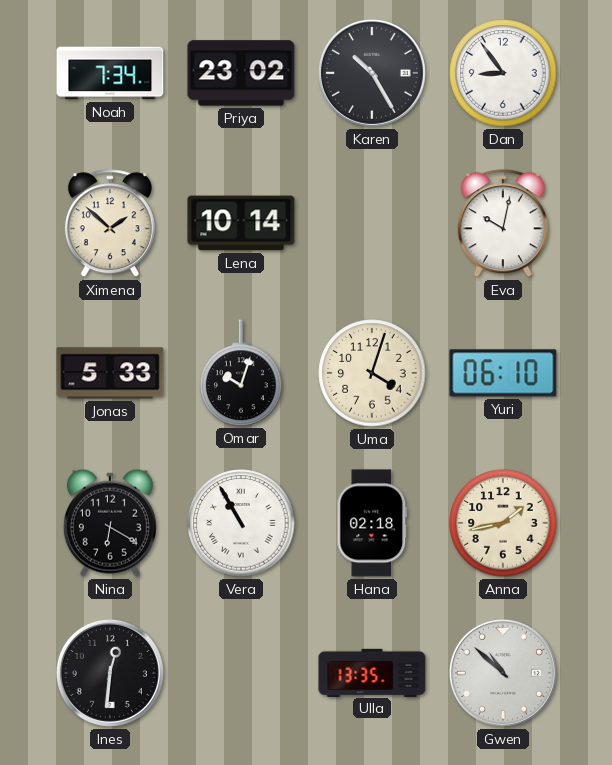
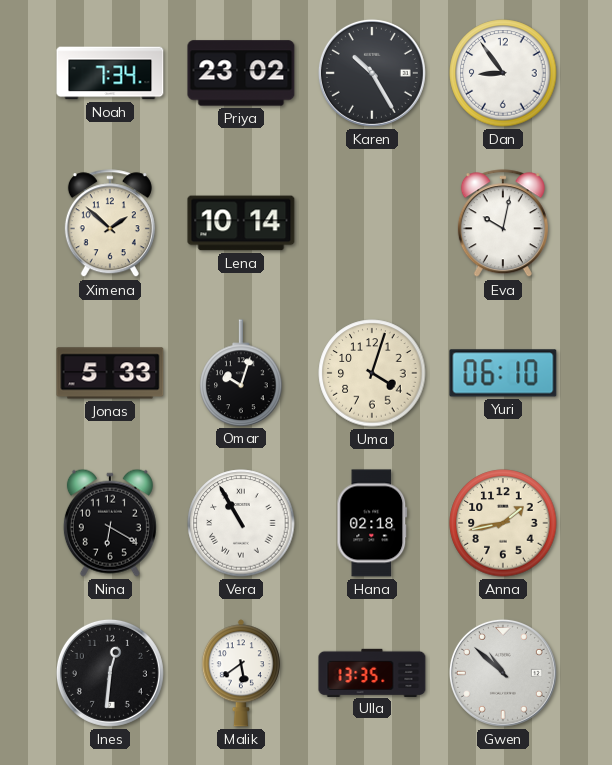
Malik: none -> 5:39 (241, 673)
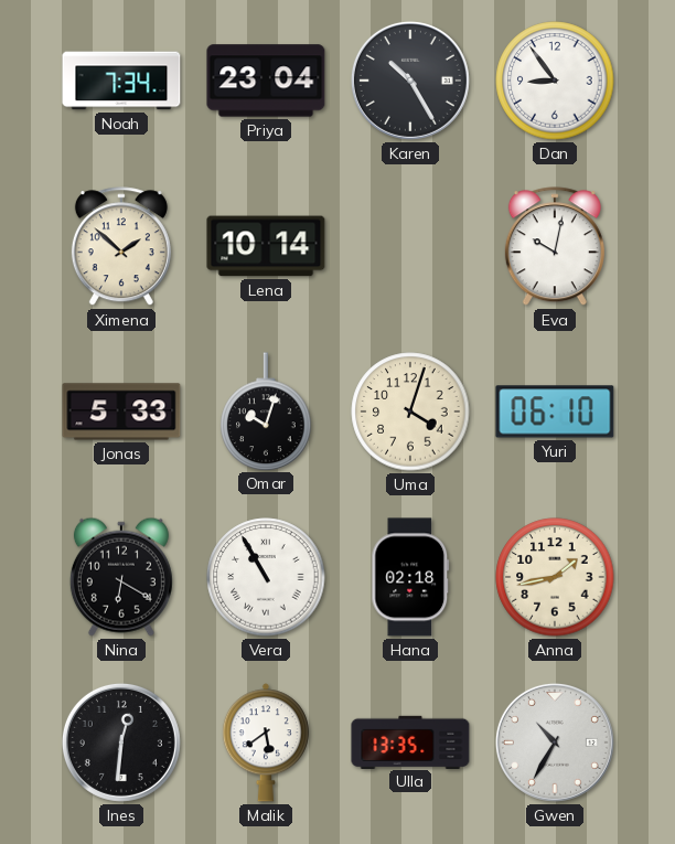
Priya: 23:02 -> 23:04 (266, 81)
Gwen: 10:52 -> 10:35 (555, 742)
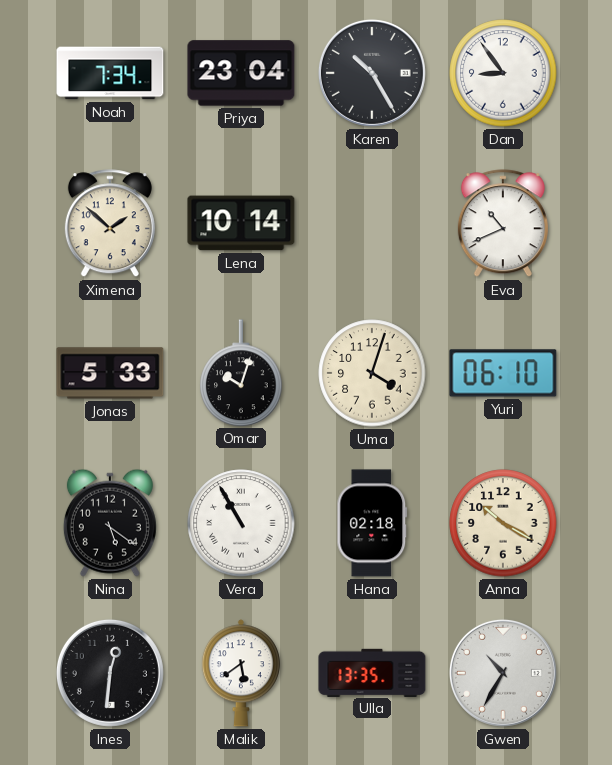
Eva: 10:02 -> 10:41 (503, 224)
Nina: 6:20 -> 5:21 (110, 523)
Anna: 1:43 -> 10:20 (503, 523)
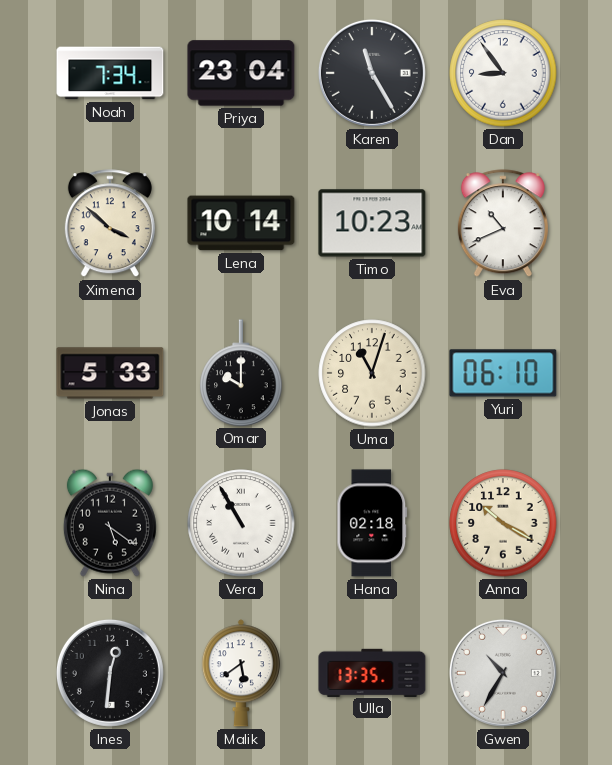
Karen: 10:25 -> 11:25 (372, 73)
Ximena: 1:52 -> 3:52 (110, 224)
Timo: none -> 10:23 (372, 223)
Omar: 10:03 -> 10:00 (241, 373)
Uma: 4:03 -> 11:03 (372, 373)
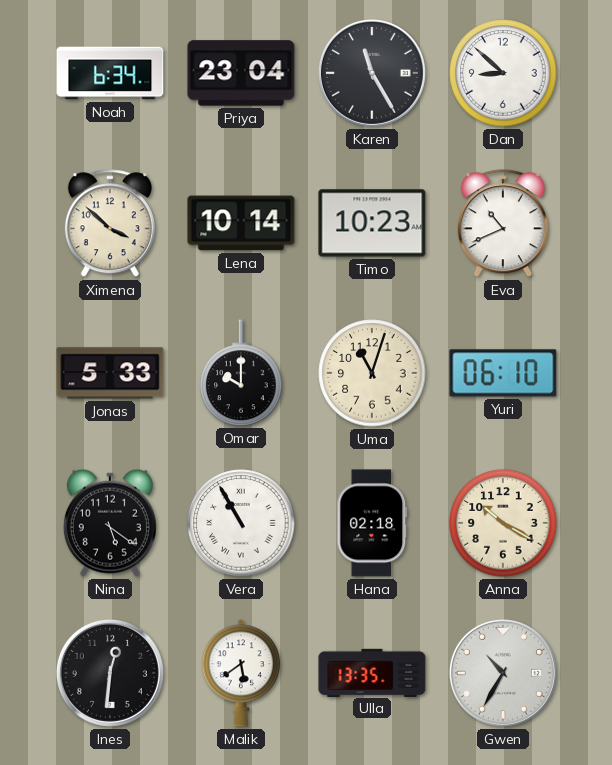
Noah: 7:34 -> 6:34 (110, 73)
Dan: 8:54 -> 8:52 (503, 73)
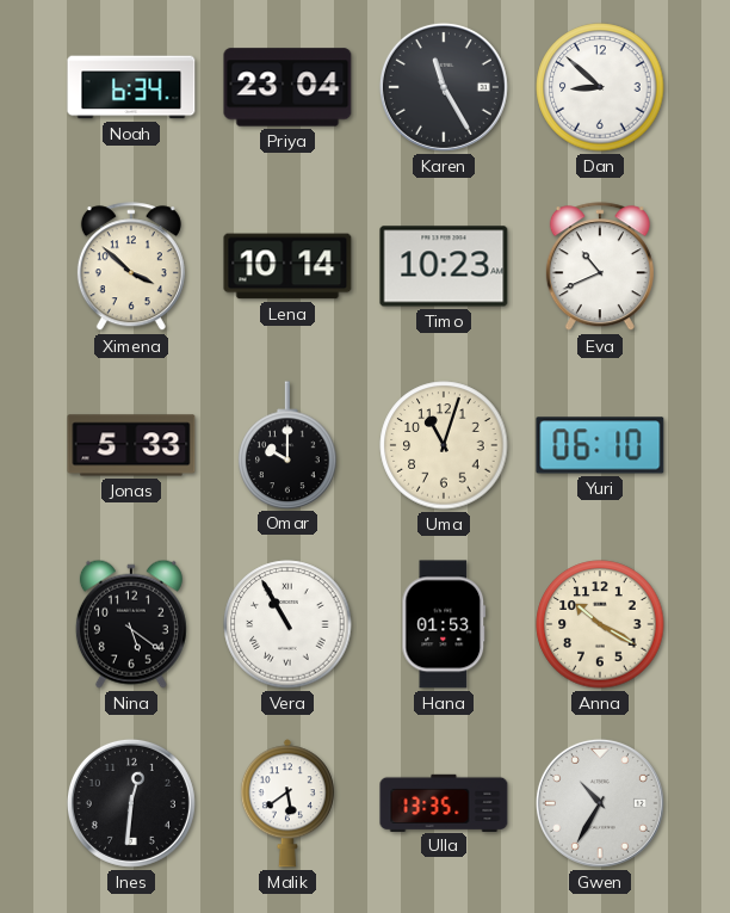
Hana: 02:18 -> 01:53 (444, 624)
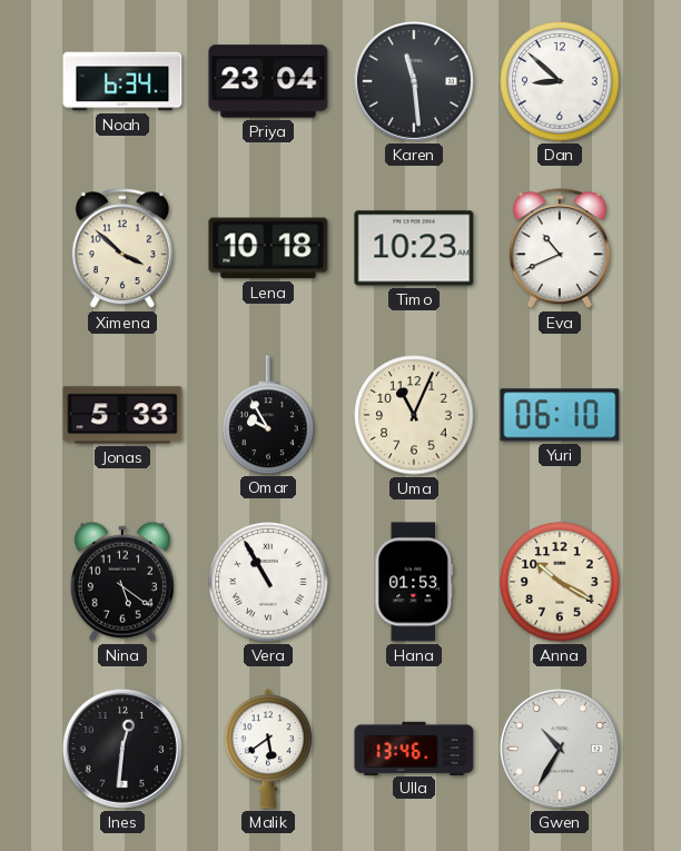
Karen: 11:25 -> 11:29 (414, 81)
Lena: 10:14 -> 10:18 (268, 248)
Omar: 10:00 -> 9:55 (268, 415)
Uma: 11:03 -> 11:04 (414, 415)
Ulla: 13:35 -> 13:46 (414, 748)
